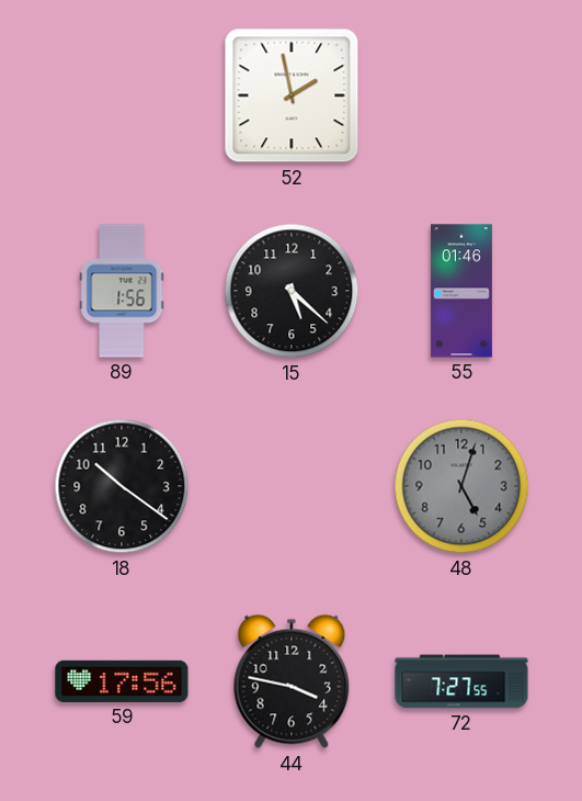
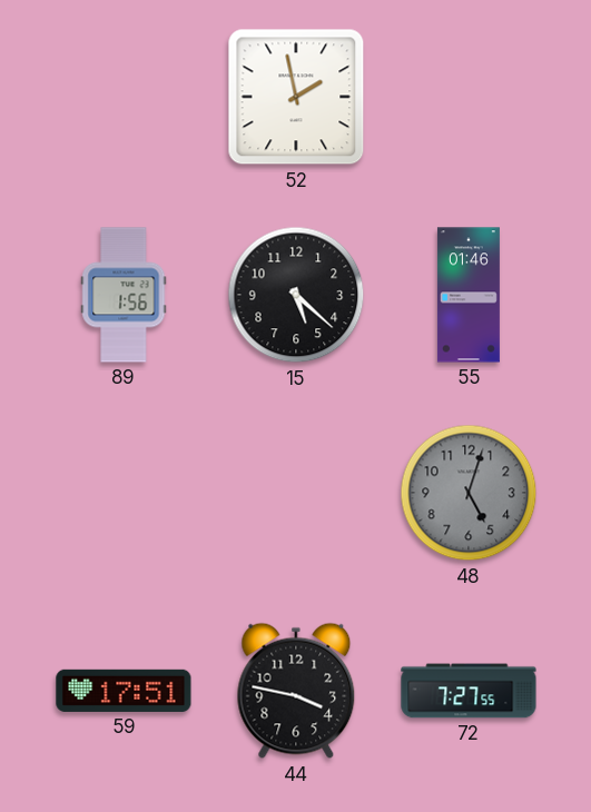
18: 10:21 -> none (122, 486)
59: 17:56 -> 17:51 (124, 691)
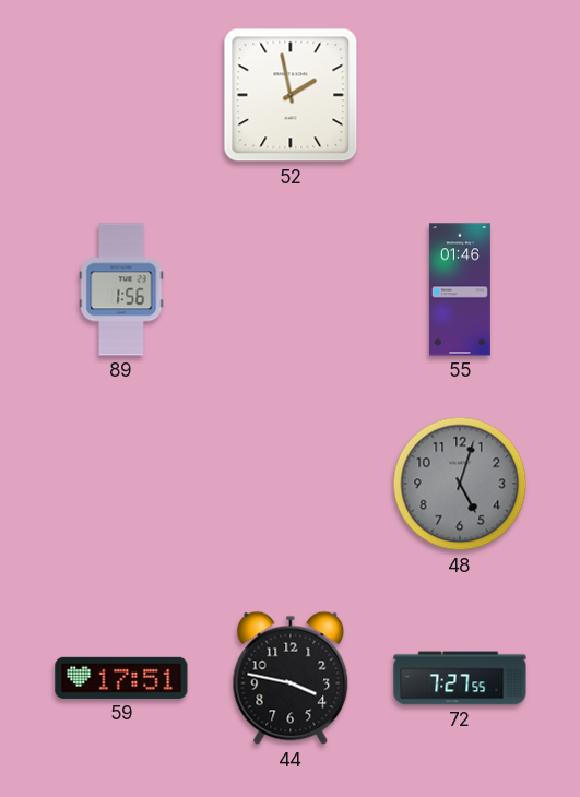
15: 5:22 -> none (296, 295)
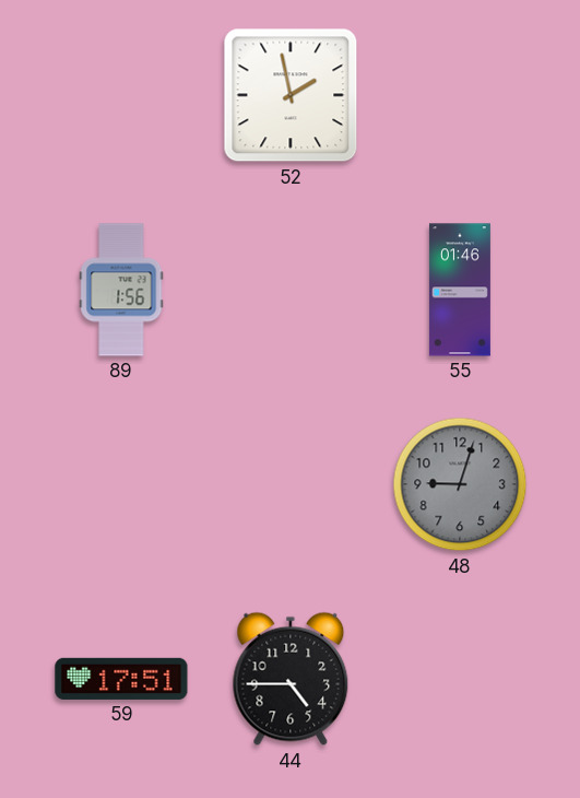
48: 5:03 -> 9:03 (460, 484)
44: 3:47 -> 4:45 (291, 679)
72: 7:27 -> none (460, 678)
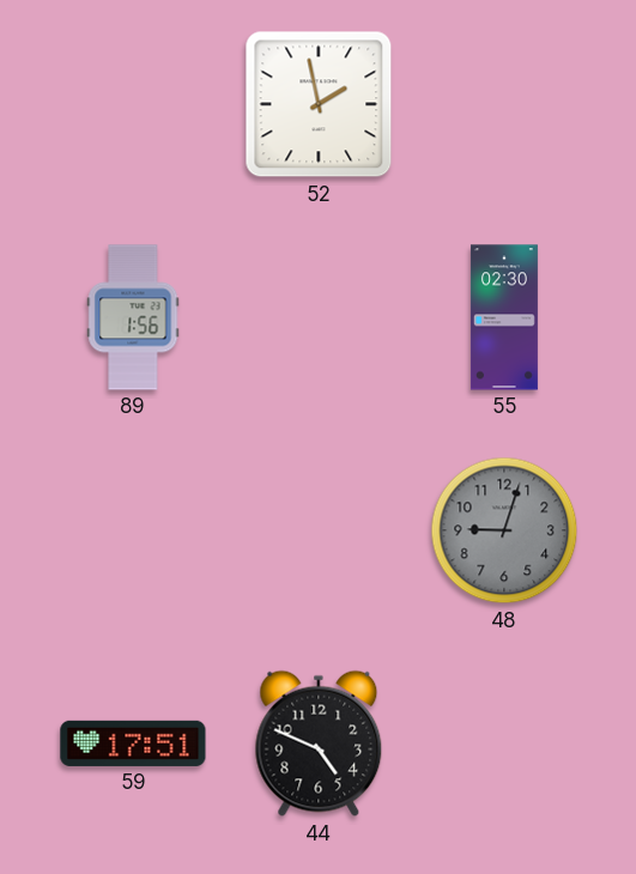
55: 01:46 -> 02:30 (504, 317)
44: 4:45 -> 4:49 (319, 743)
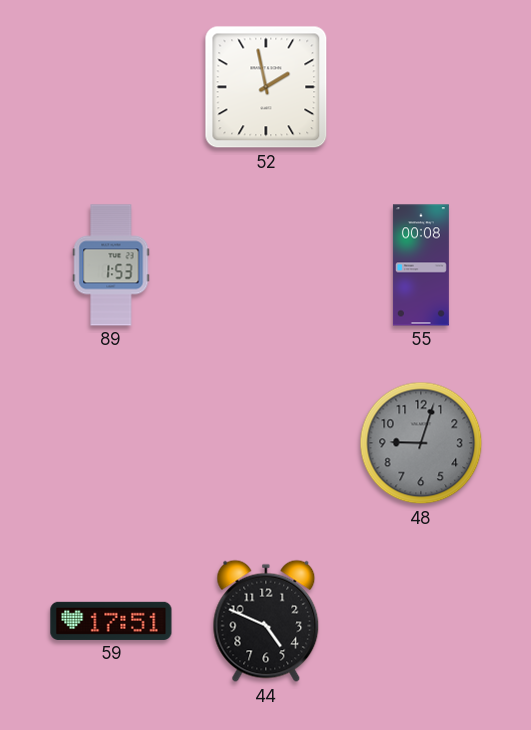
89: 1:56 -> 1:53 (111, 265)
55: 02:30 -> 00:08 (421, 265)
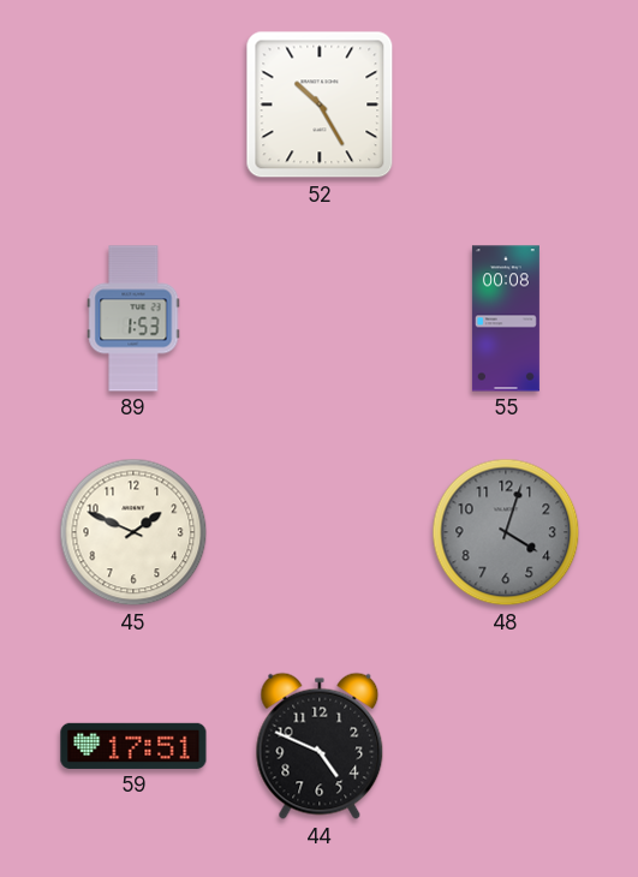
52: 1:58 -> 10:25 (320, 105)
45: none -> 1:49 (133, 532)
48: 9:03 -> 4:03 (506, 532)
